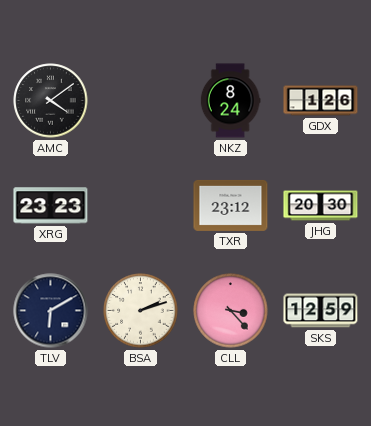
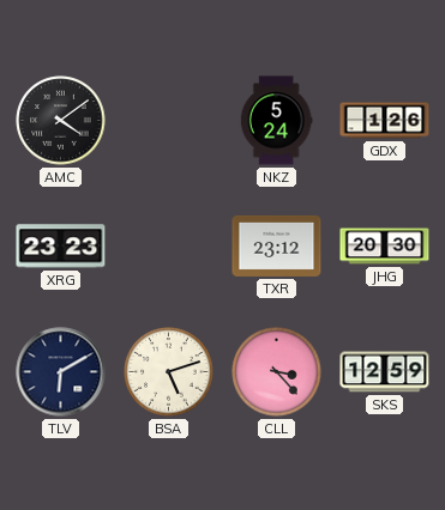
NKZ: 8:24 -> 5:24 (276, 121)
BSA: 2:12 -> 5:12 (169, 372)
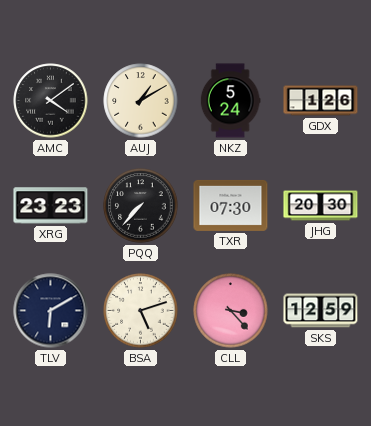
AUJ: none -> 1:10 (141, 101)
PQQ: none -> 7:37 (141, 206)
TXR: 23:12 -> 07:30 (231, 205)
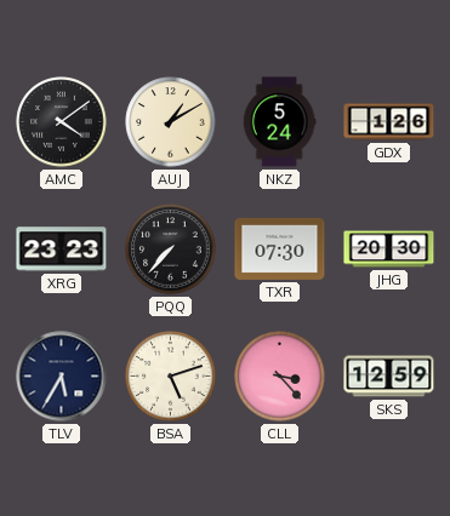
TLV: 6:10 -> 5:35 (62, 377)
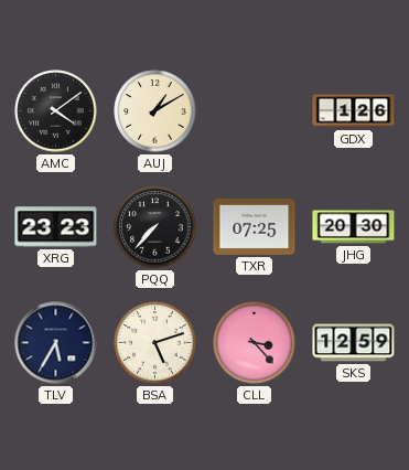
NKZ: 5:24 -> none (279, 122)
TXR: 07:30 -> 07:25 (255, 226)
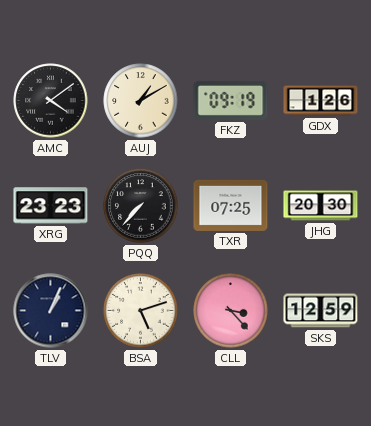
FKZ: none -> 09:19 (231, 100)
TLV: 5:35 -> 1:04 (51, 311)
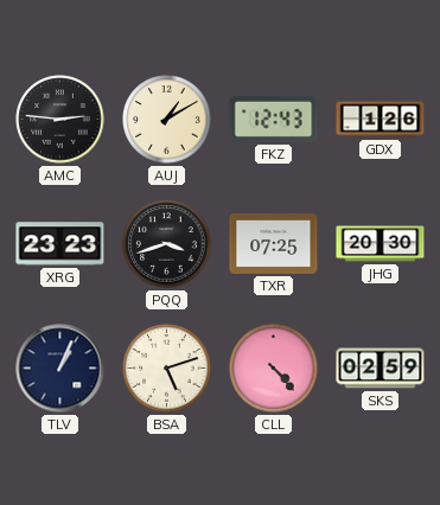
AMC: 4:09 -> 2:46 (60, 120)
FKZ: 09:19 -> 12:43 (274, 119)
PQQ: 7:37 -> 3:42 (167, 244)
CLL: 3:23 -> 4:23 (274, 369)
SKS: 12:59 -> 02:59 (381, 369)
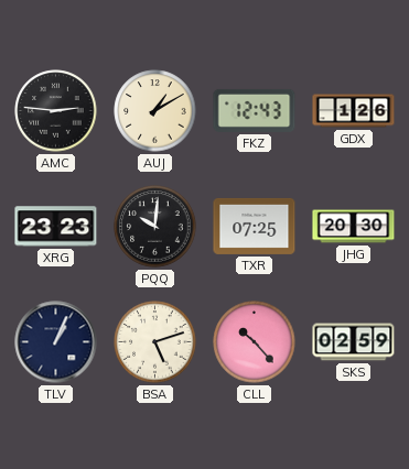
PQQ: 3:42 -> 10:01 (155, 227)
CLL: 4:23 -> 10:23 (255, 342)
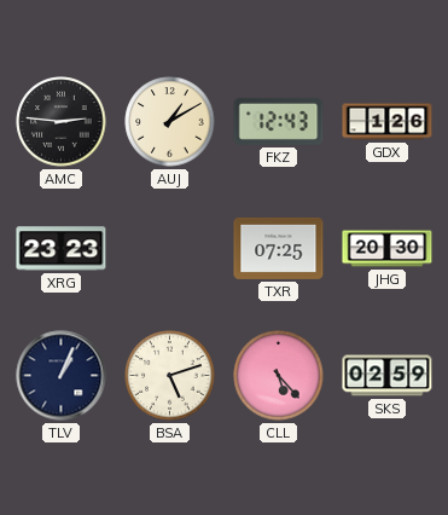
PQQ: 10:01 -> none (155, 227)
CLL: 10:23 -> 5:23 (279, 376)
